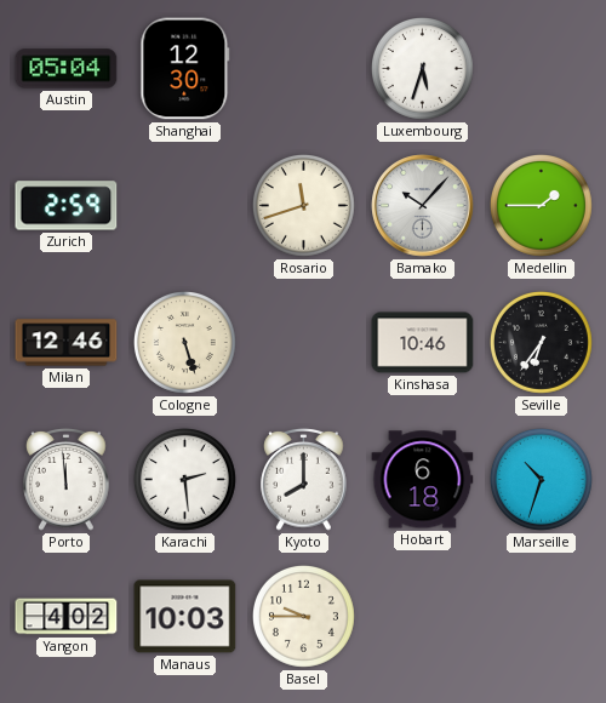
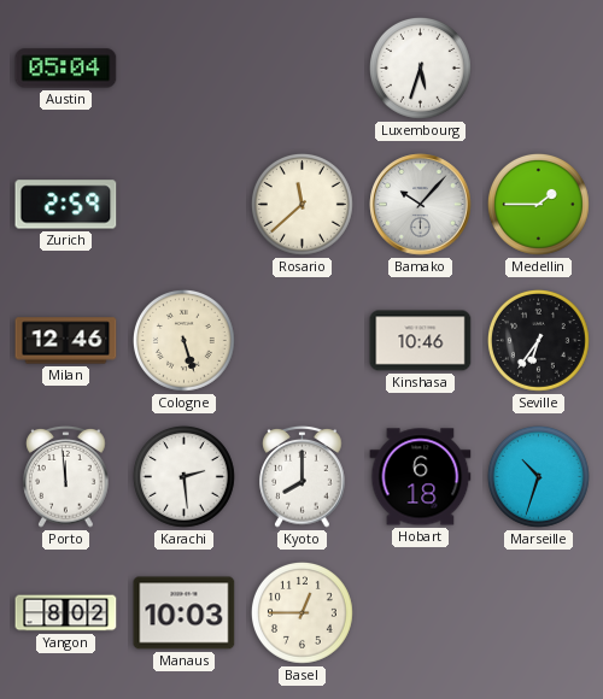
Shanghai: 12:30 -> none (185, 69)
Rosario: 11:42 -> 11:38 (301, 204)
Yangon: 4:02 -> 8:02 (66, 613)
Basel: 9:45 -> 12:45 (301, 612)
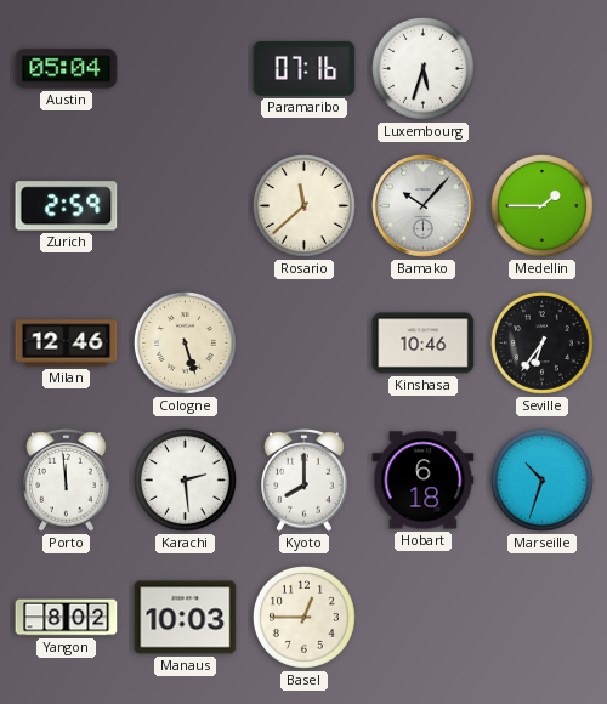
Paramaribo: none -> 07:16 (305, 68)
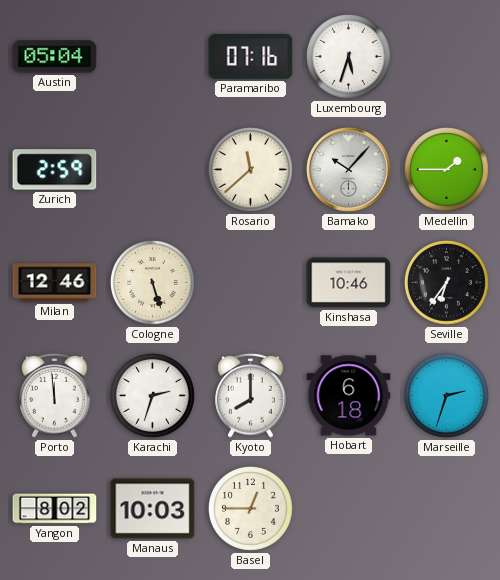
Karachi: 2:29 -> 2:33 (152, 395)
Marseille: 10:33 -> 2:33 (446, 395)
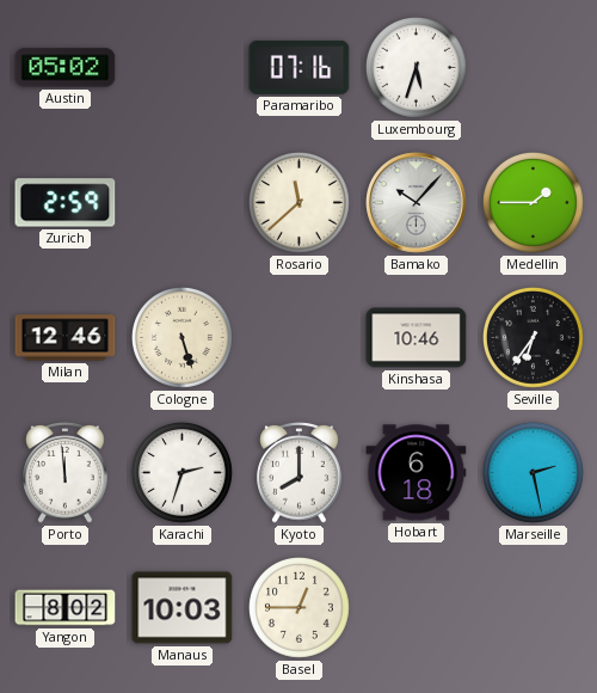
Austin: 05:04 -> 05:02 (66, 68)
Marseille: 2:33 -> 2:28 (533, 472)
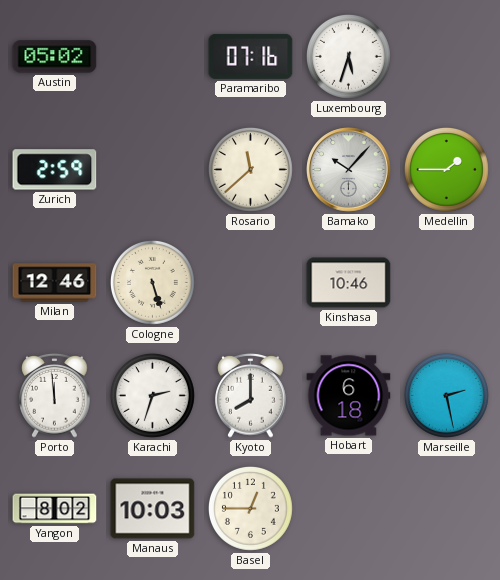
Seville: 6:36 -> none (533, 337)
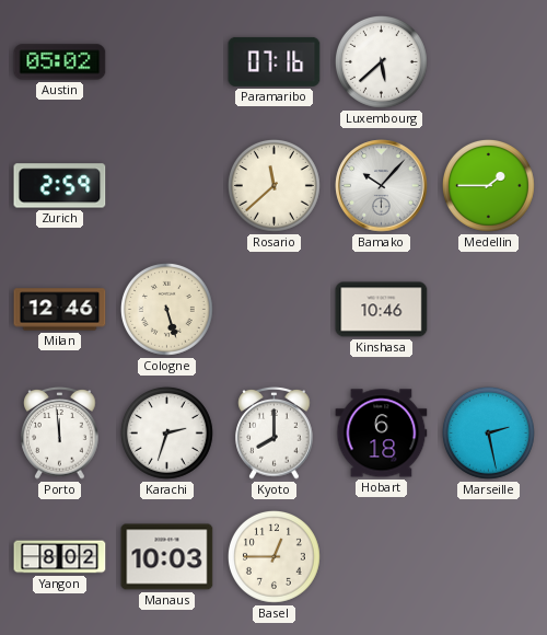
Luxembourg: 5:33 -> 5:38 (381, 61)
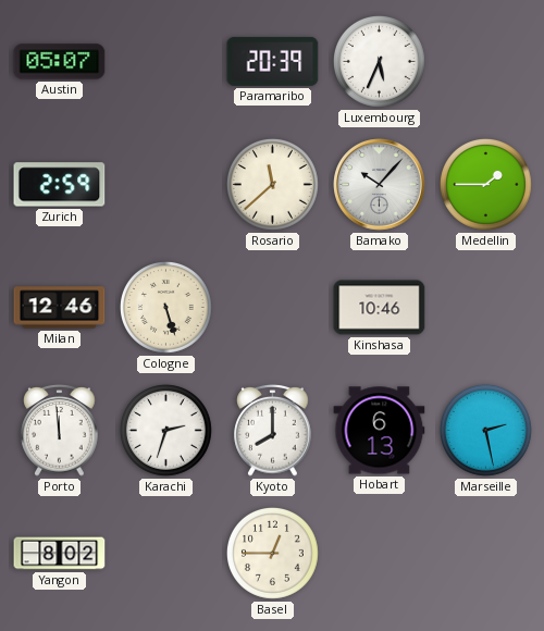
Austin: 05:02 -> 05:07 (60, 62)
Paramaribo: 07:16 -> 20:39 (273, 61)
Luxembourg: 5:38 -> 5:34 (379, 61)
Hobart: 6:18 -> 6:13 (380, 431)
Manaus: 10:03 -> none (167, 557)
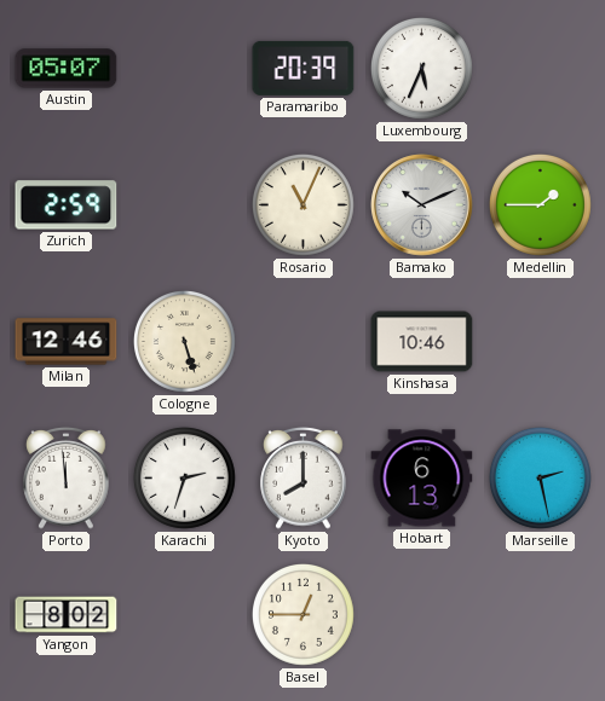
Rosario: 11:38 -> 11:04 (302, 204)
Bamako: 10:07 -> 10:11 (422, 205)
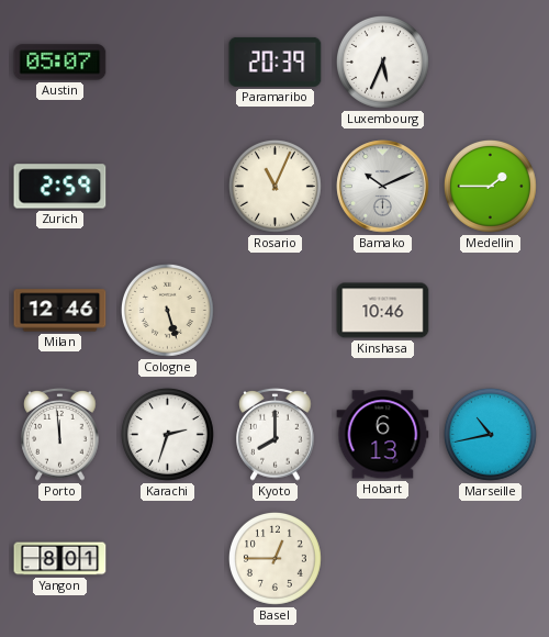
Marseille: 2:28 -> 10:43 (490, 434)
Yangon: 8:02 -> 8:01 (60, 559)
